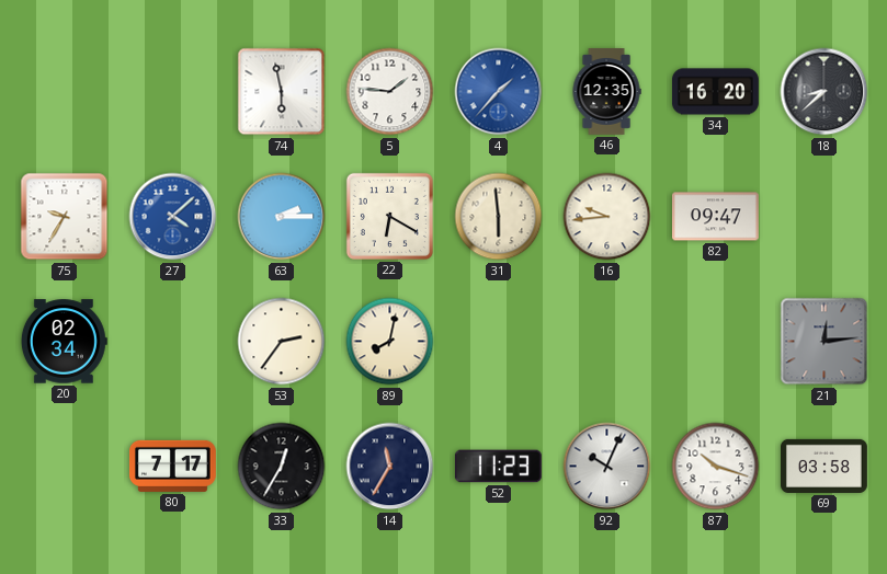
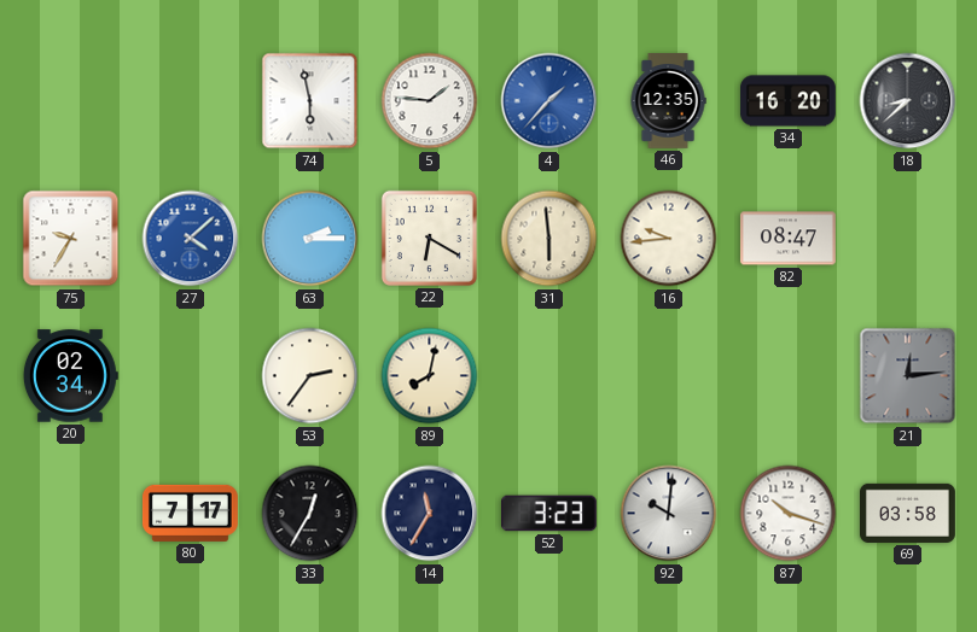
82: 09:47 -> 08:47 (787, 239)
52: 11:23 -> 3:23 (548, 514)
92: 10:04 -> 10:01 (669, 514)
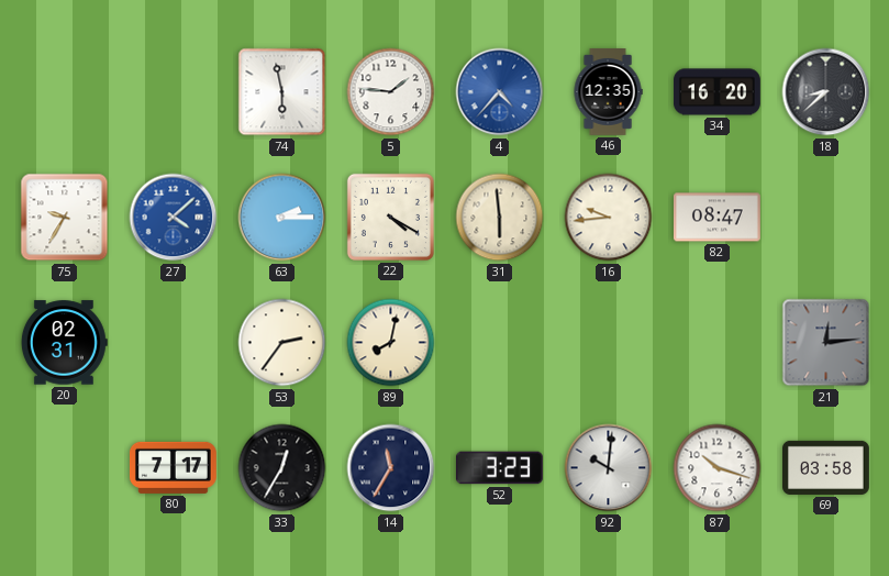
4: 1:37 -> 4:37 (500, 92)
22: 6:20 -> 4:20 (390, 217)
20: 02:34 -> 02:31 (64, 343)
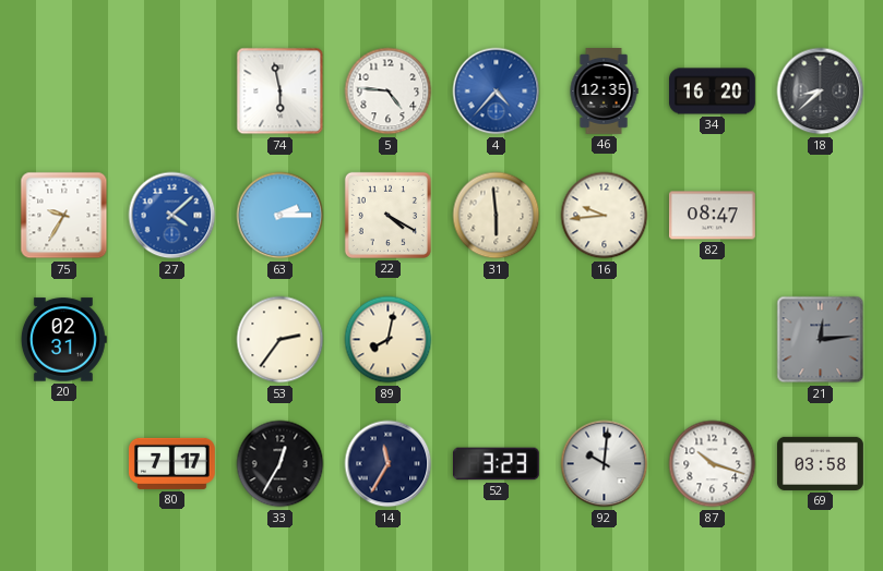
5: 1:46 -> 4:46 (389, 92)
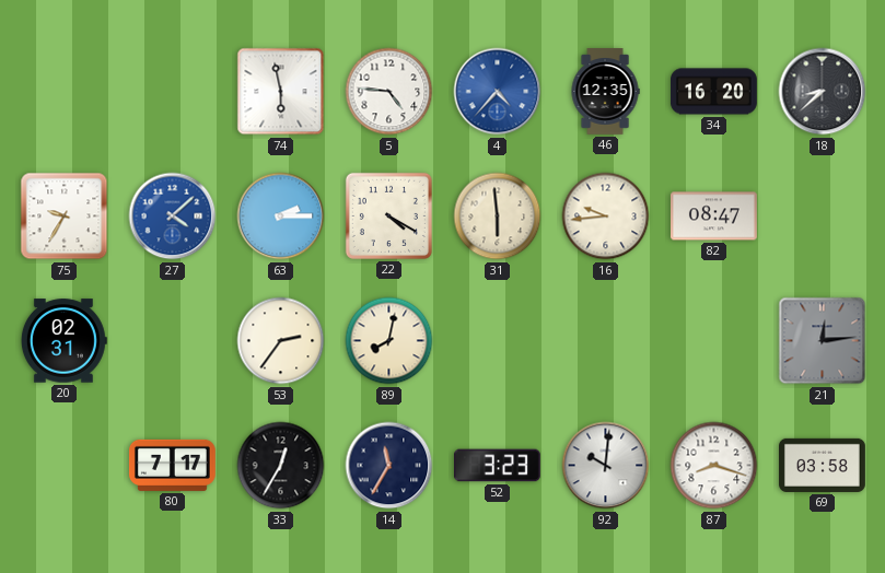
87: 10:18 -> 8:18 (714, 466)
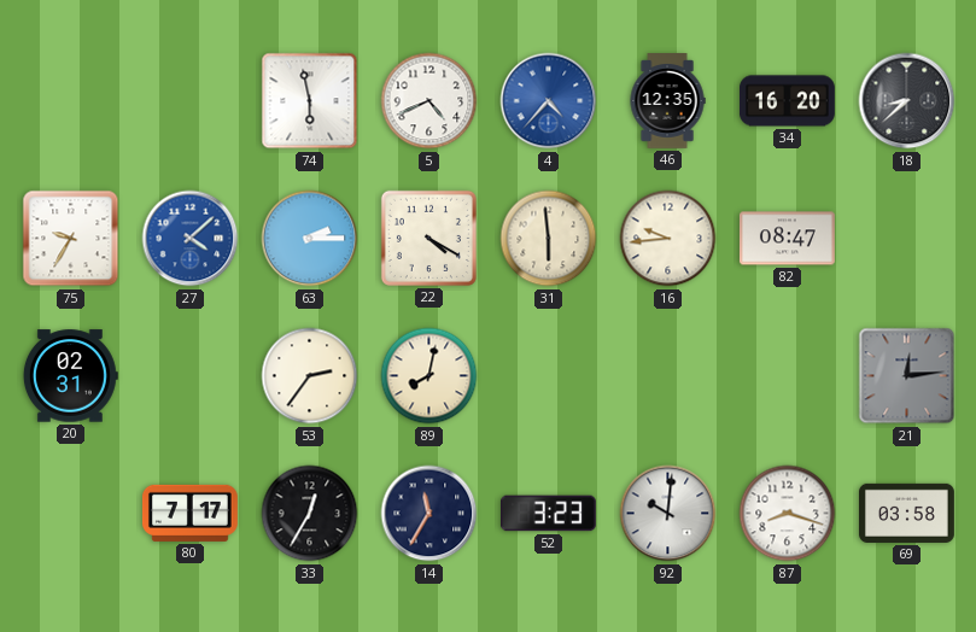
5: 4:46 -> 4:41 (429, 101)
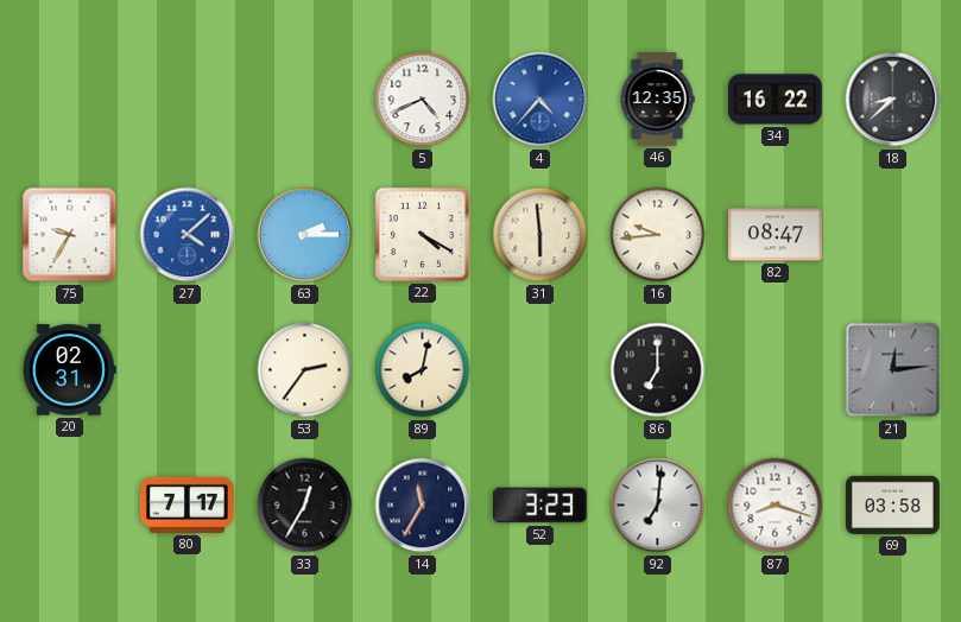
74: 5:58 -> none (310, 101)
34: 16:20 -> 16:22 (776, 100)
86: none -> 7:00 (658, 370)
92: 10:01 -> 7:01 (658, 506)
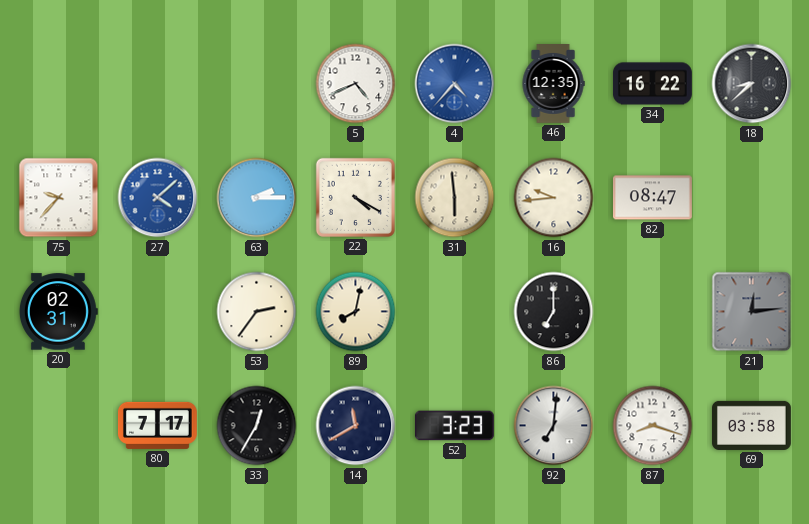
75: 9:35 -> 9:37 (59, 198)
14: 11:35 -> 11:40 (356, 426)
